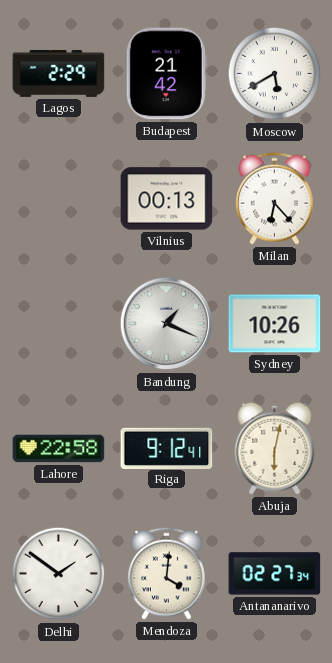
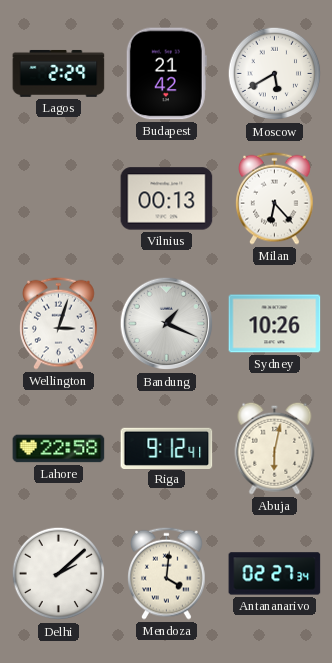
Wellington: none -> 3:03 (59, 323)
Delhi: 1:51 -> 2:08 (59, 574)
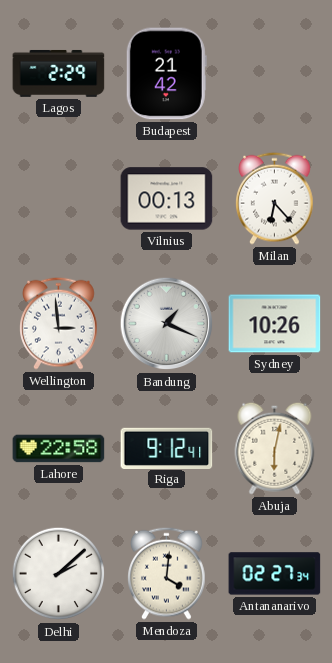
Moscow: 5:40 -> none (275, 74)
Wellington: 3:03 -> 2:59 (59, 323)
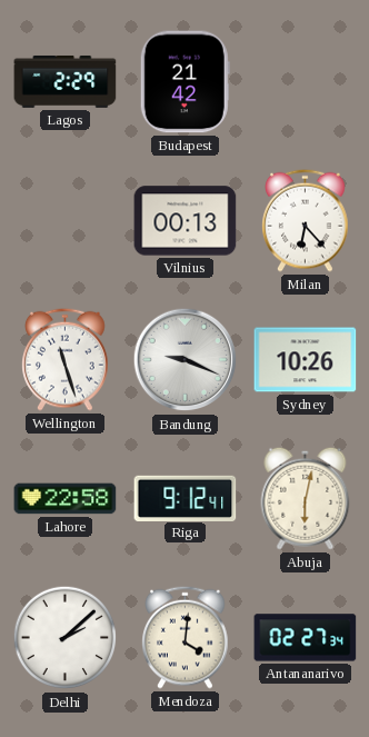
Wellington: 2:59 -> 11:27 (66, 359)
Bandung: 1:19 -> 9:19 (186, 360)
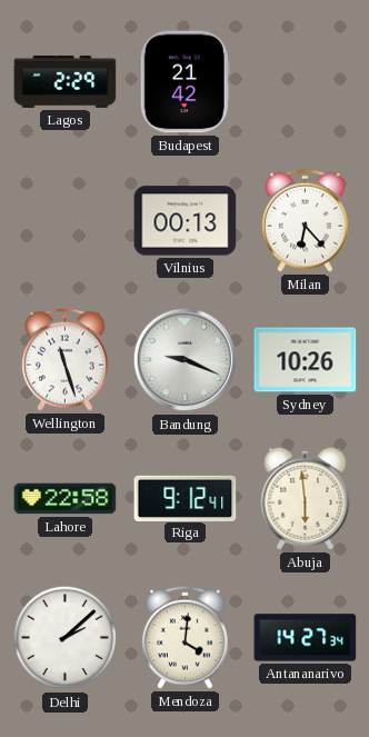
Abuja: 6:02 -> 5:59 (306, 498)
Antananarivo: 02:27 -> 14:27 (306, 638)
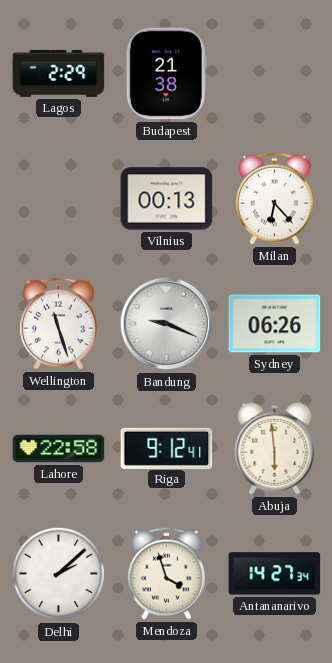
Budapest: 21:42 -> 21:38 (166, 74)
Sydney: 10:26 -> 06:26 (275, 324)
Mendoza: 4:01 -> 3:57 (167, 573)
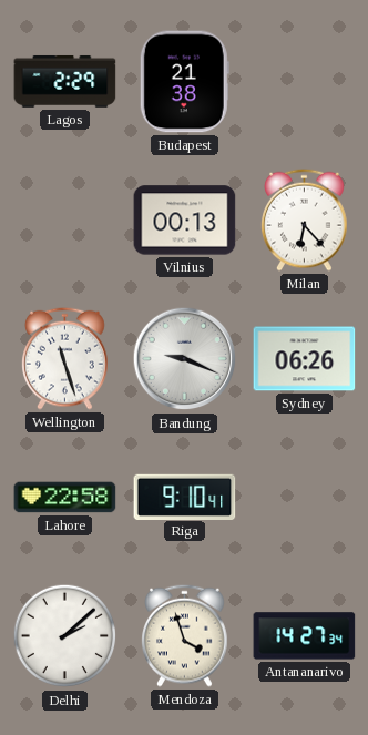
Riga: 9:12 -> 9:10 (185, 497)
Abuja: 5:59 -> none (275, 448)
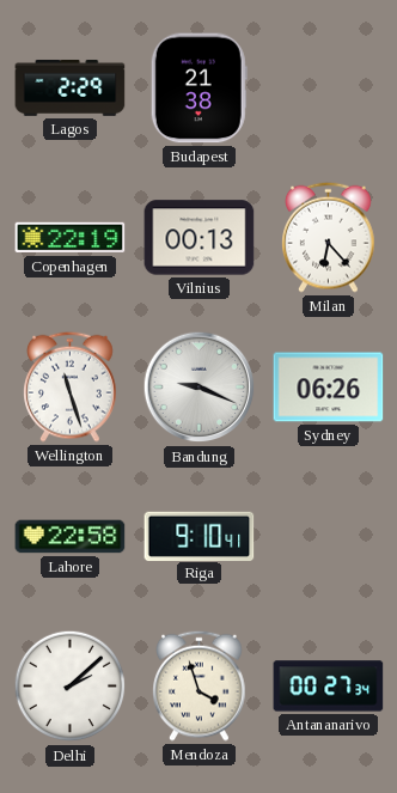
Copenhagen: none -> 22:19 (71, 238)
Antananarivo: 14:27 -> 00:27 (329, 687)
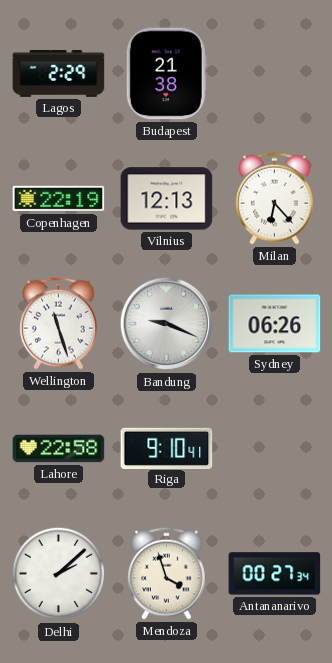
Vilnius: 00:13 -> 12:13 (167, 199)
